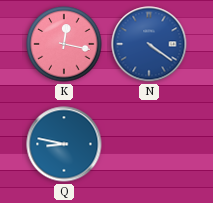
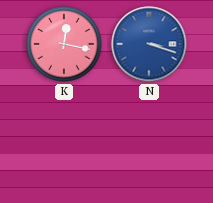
N: 4:21 -> 3:18 (149, 44)
Q: 8:47 -> none (64, 144)
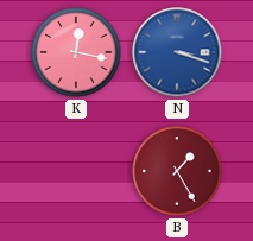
B: none -> 1:25 (177, 171)
